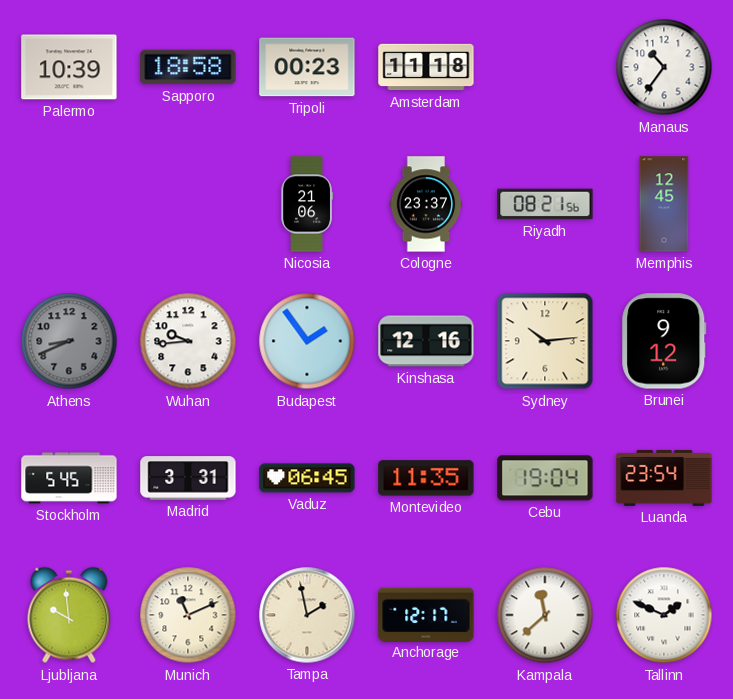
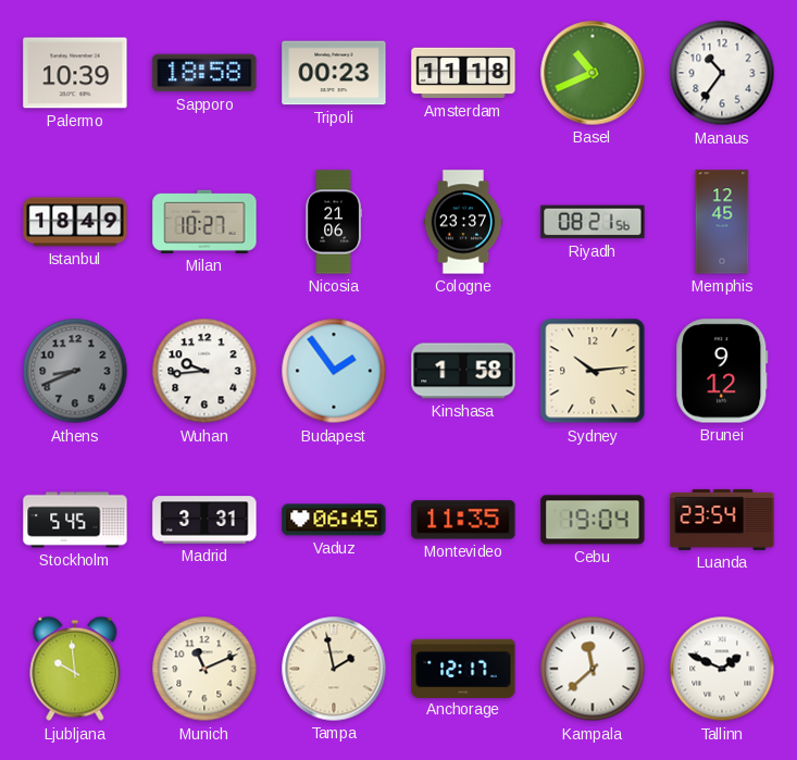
Basel: none -> 10:41 (593, 73)
Istanbul: none -> 18:49 (75, 222)
Milan: none -> 10:27 (204, 222)
Kinshasa: 12:16 -> 1:58 (463, 371)
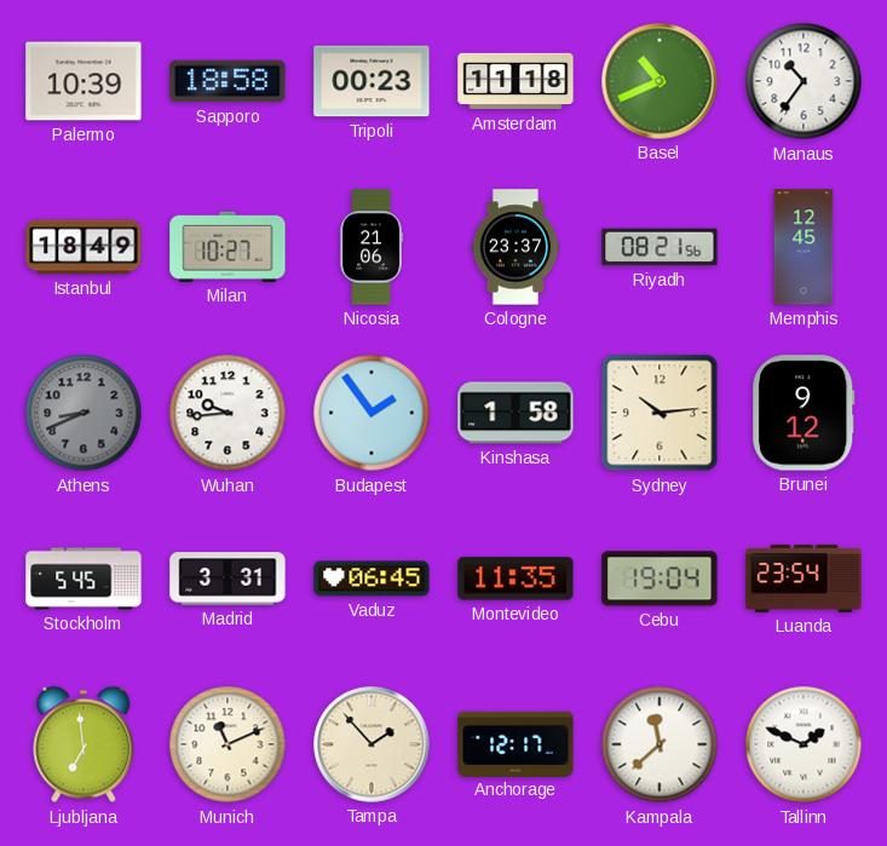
Ljubljana: 9:59 -> 6:59 (83, 744)
Tampa: 1:58 -> 1:53 (371, 744)
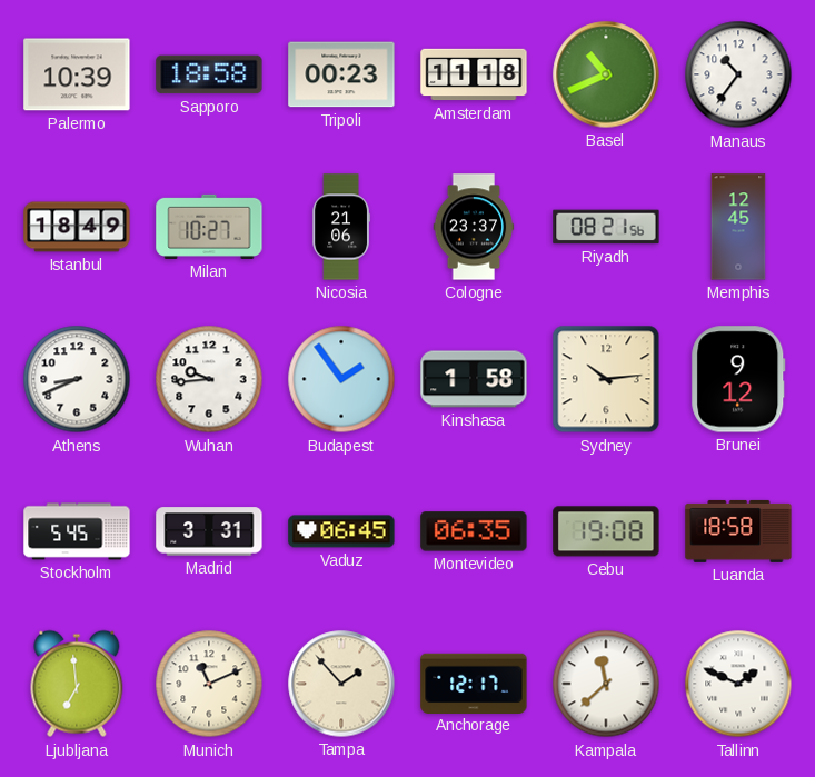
Athens dial: grey -> white (77, 379)
Montevideo: 11:35 -> 06:35 (474, 531)
Cebu: 19:04 -> 19:08 (606, 531)
Luanda: 23:54 -> 18:58 (738, 531)
